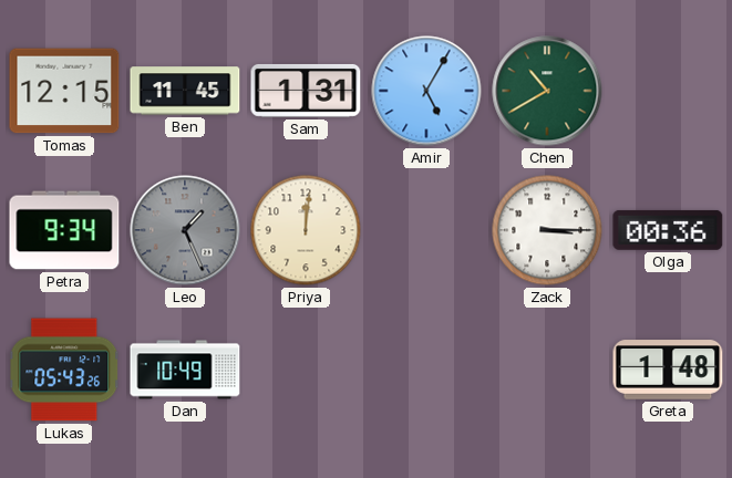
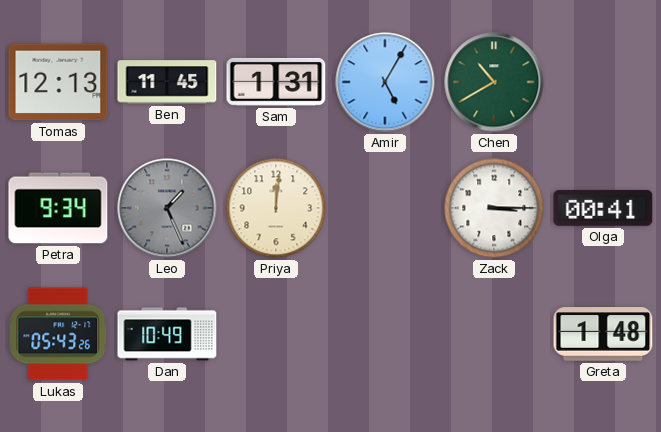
Tomas: 12:15 -> 12:13 (58, 82)
Olga: 00:36 -> 00:41 (603, 208)
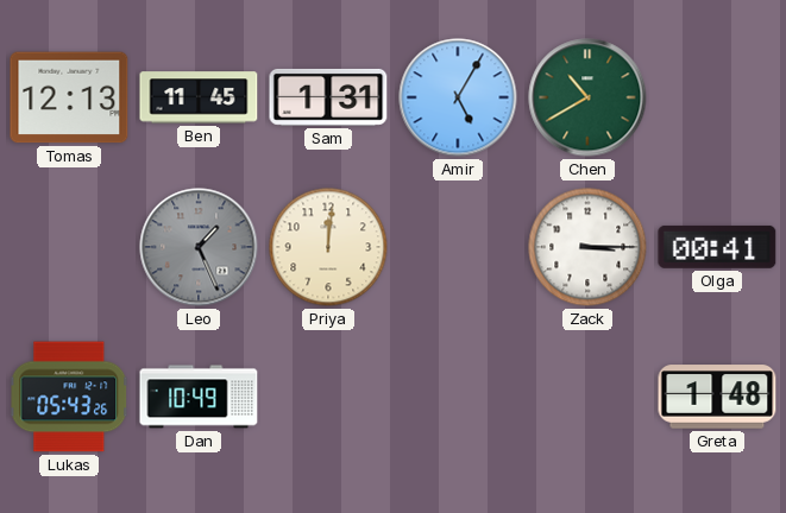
Petra: 9:34 -> none (58, 208)
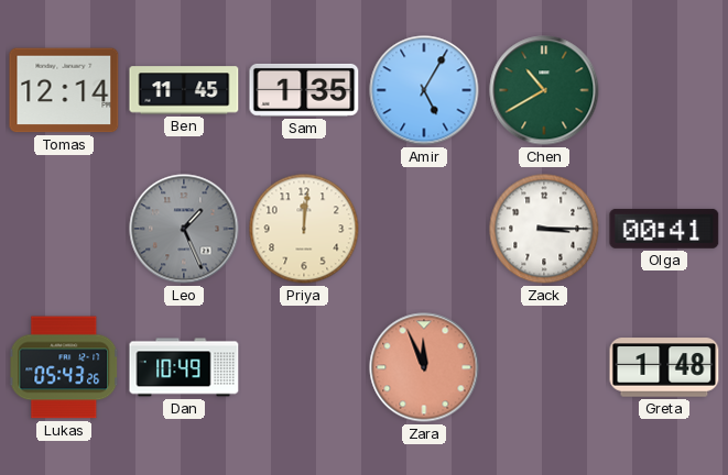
Tomas: 12:13 -> 12:14 (64, 90)
Sam: 1:31 -> 1:35 (304, 90)
Zara: none -> 11:56 (424, 367)
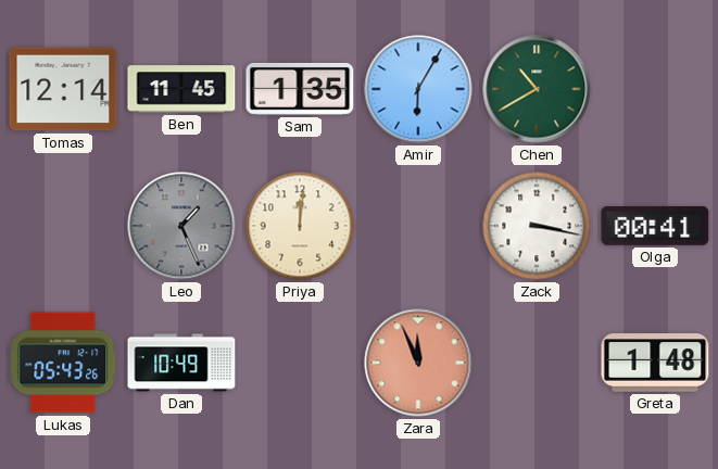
Amir: 5:05 -> 6:05 (418, 89)
Zack: 3:15 -> 3:17 (537, 226)
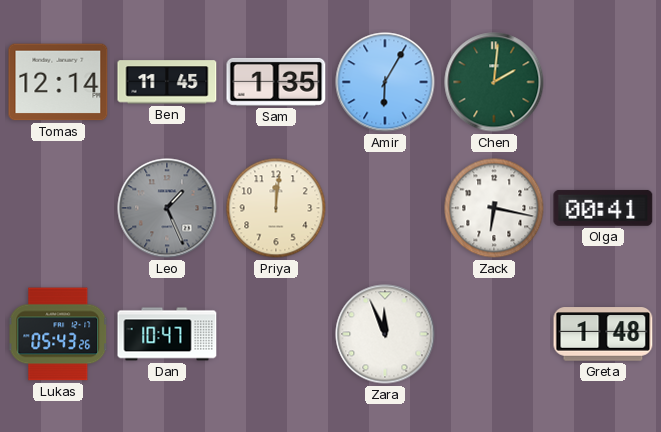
Chen: 10:40 -> 2:01 (494, 82)
Zack: 3:17 -> 6:17 (494, 208)
Dan: 10:49 -> 10:47 (167, 334)
Zara dial: salmon -> white (385, 334)
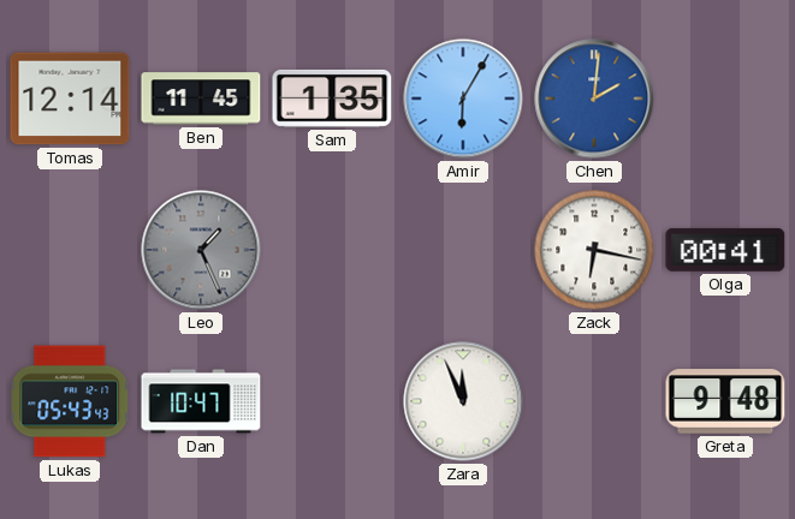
Chen dial: green -> blue (594, 99)
Priya: 12:01 -> none (276, 208)
Lukas: 05:43:26 -> 05:43:43 (71, 401)
Greta: 1:48 -> 9:48 (725, 401)
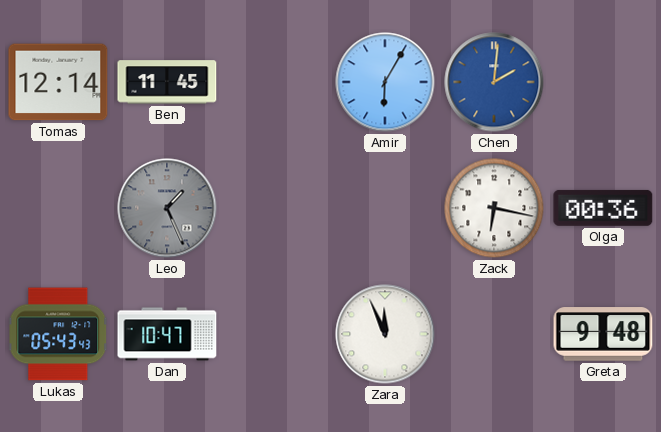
Sam: 1:35 -> none (332, 99)
Olga: 00:41 -> 00:36 (603, 208)
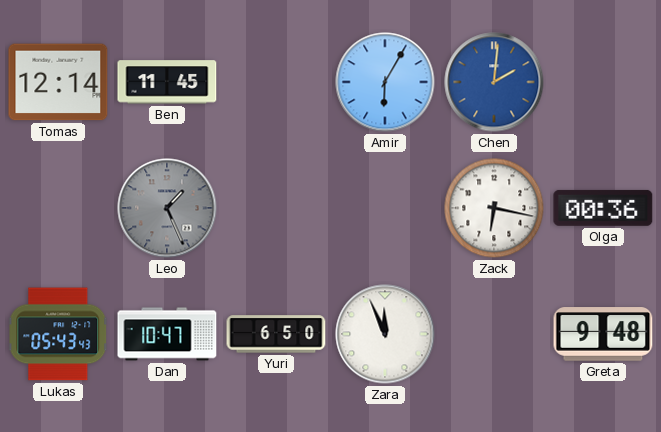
Yuri: none -> 6:50 (276, 334)
